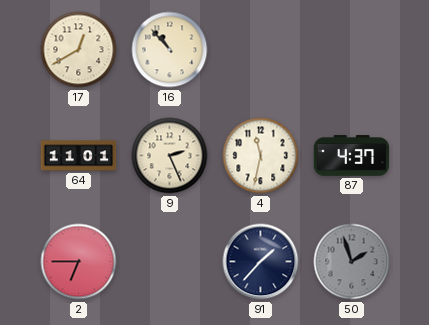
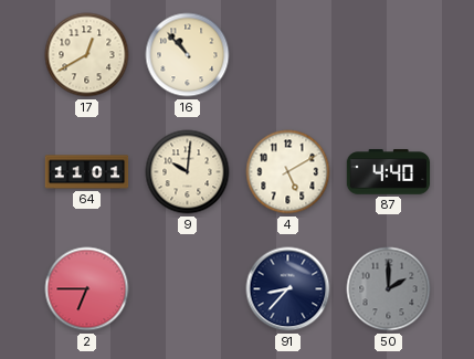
9: 2:26 -> 10:01 (188, 172)
4: 11:32 -> 5:10 (288, 172)
87: 4:37 -> 4:40 (389, 172)
91: 1:37 -> 8:37 (288, 289)
50: 1:57 -> 2:00 (389, 289)
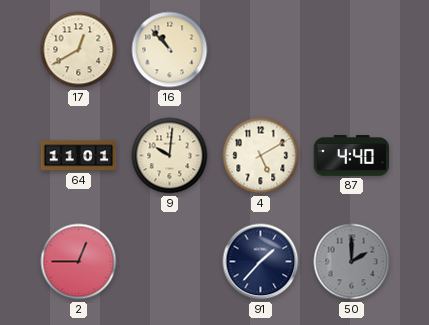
2: 6:45 -> 12:45 (79, 262)
91: 8:37 -> 1:37 (261, 262)
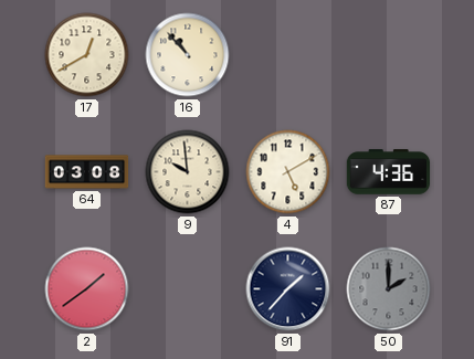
64: 11:01 -> 03:08 (87, 172)
9: 10:01 -> 9:59 (188, 172)
87: 4:40 -> 4:36 (389, 172)
2: 12:45 -> 1:39 (87, 289)
